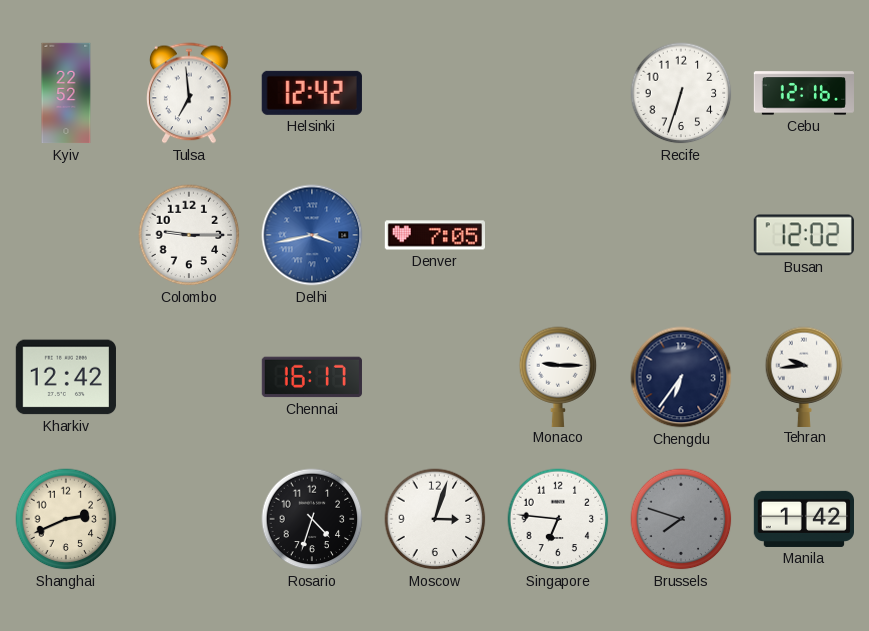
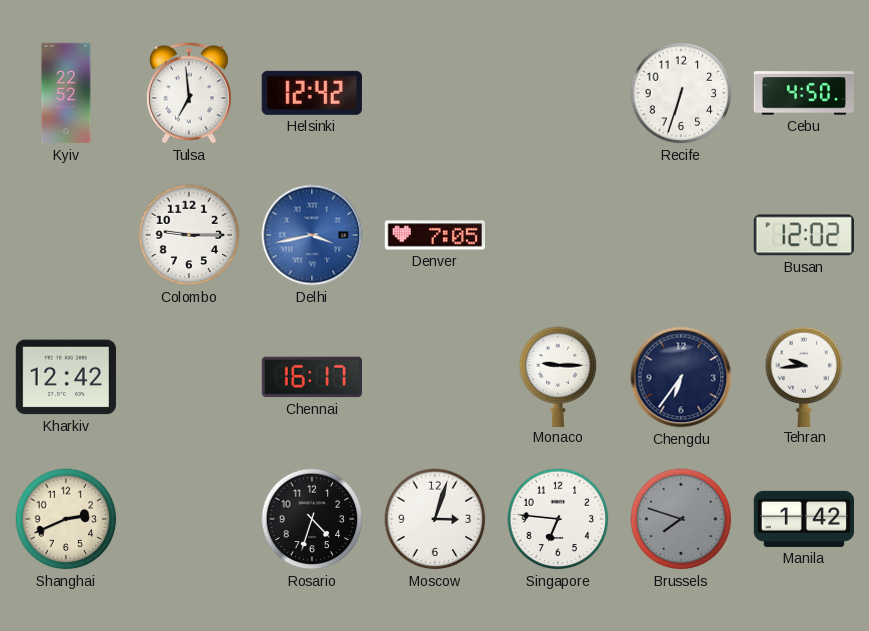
Cebu: 12:16 -> 4:50 (803, 93)
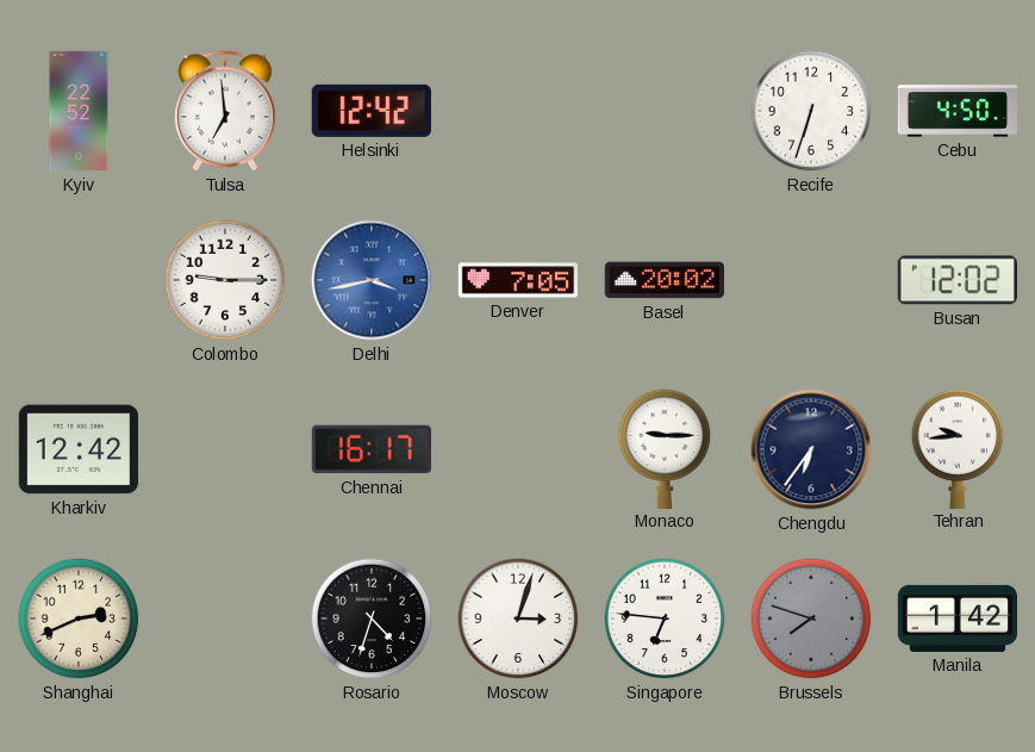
Basel: none -> 20:02 (663, 280)
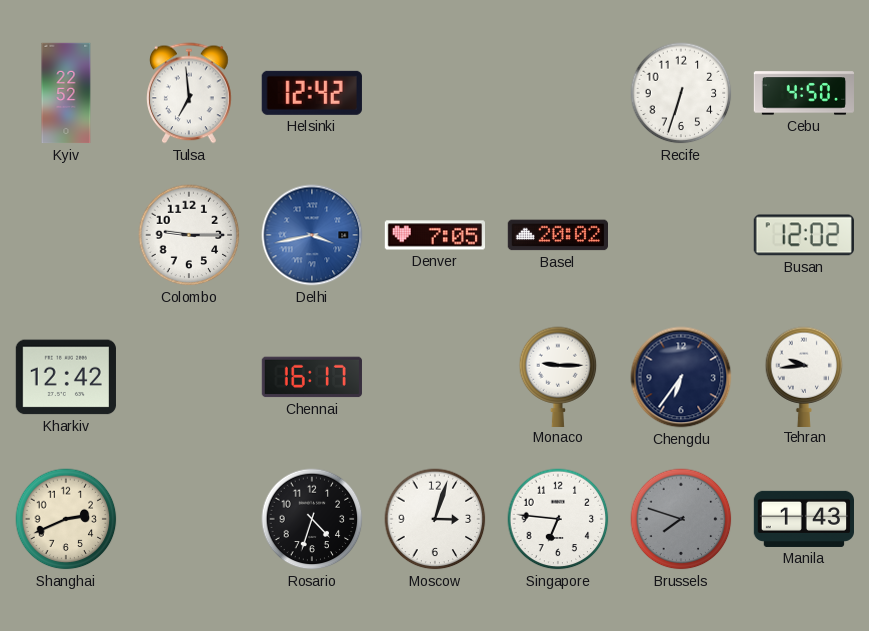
Manila: 1:42 -> 1:43 (803, 519)
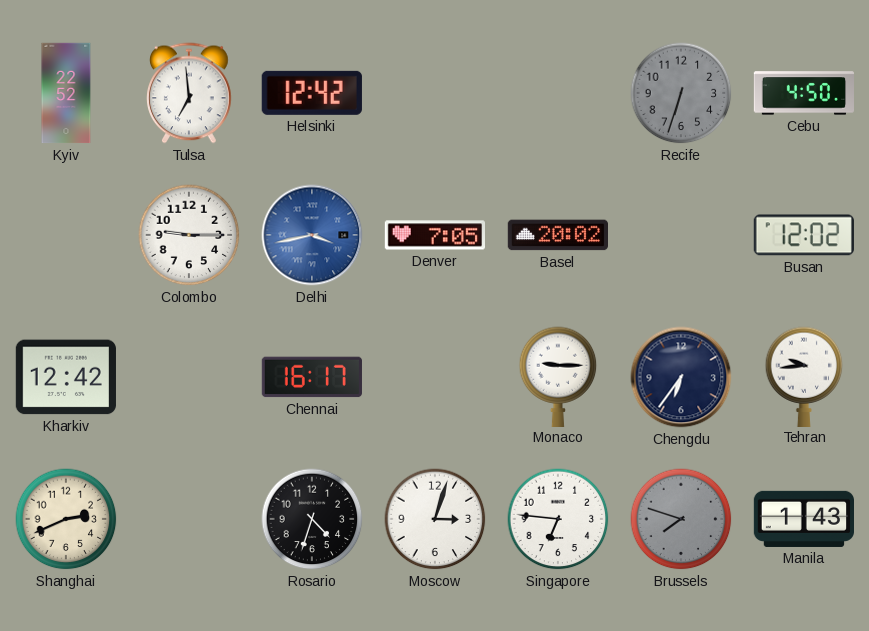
Recife dial: white -> grey (681, 93)
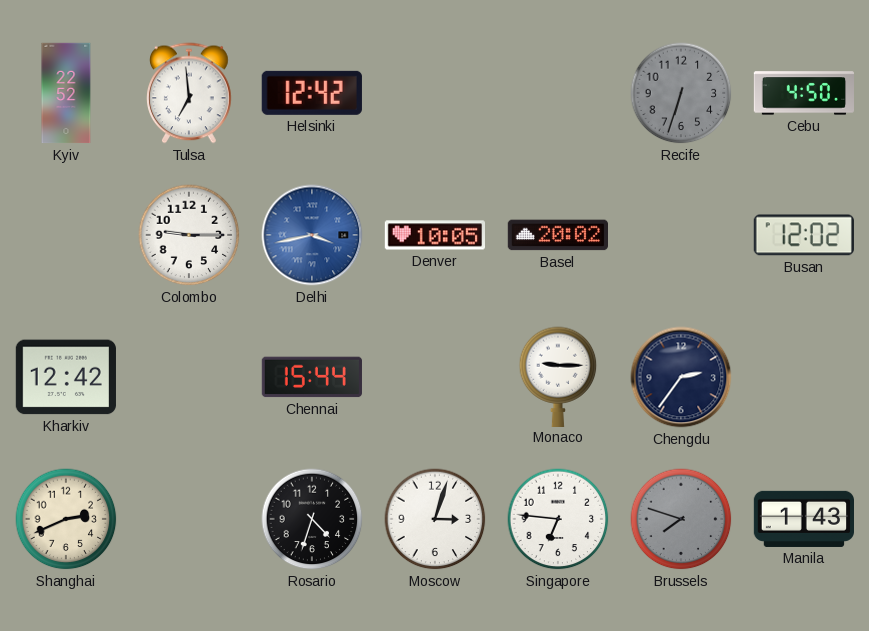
Denver: 7:05 -> 10:05 (434, 235)
Chennai: 16:17 -> 15:44 (311, 377)
Chengdu: 6:36 -> 2:36 (681, 377)
Tehran: 9:44 -> none (804, 376)
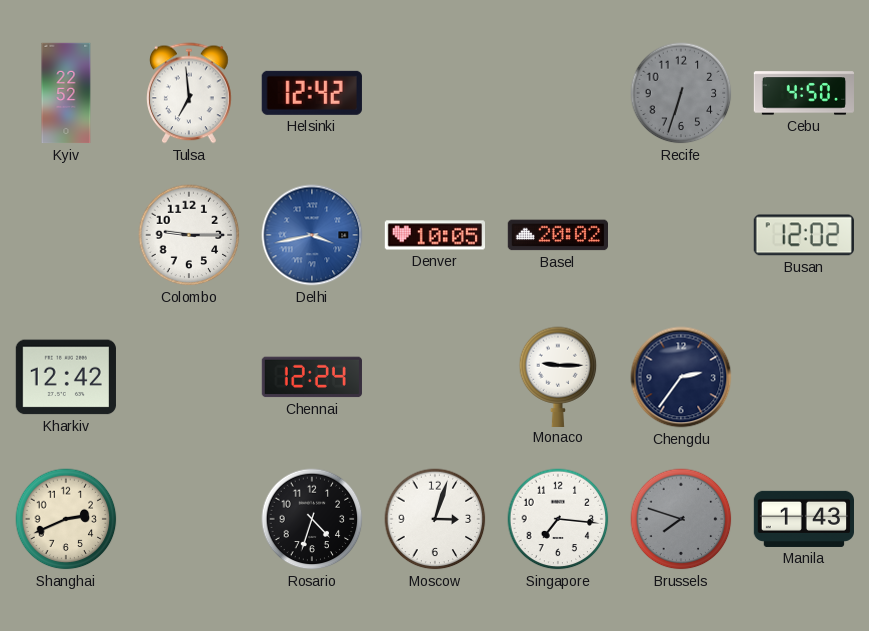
Chennai: 15:44 -> 12:24 (311, 377)
Singapore: 6:46 -> 7:16 (558, 519)
